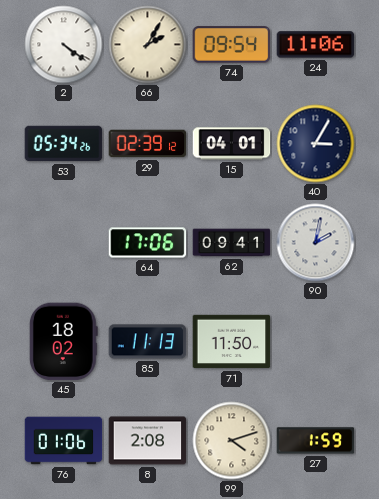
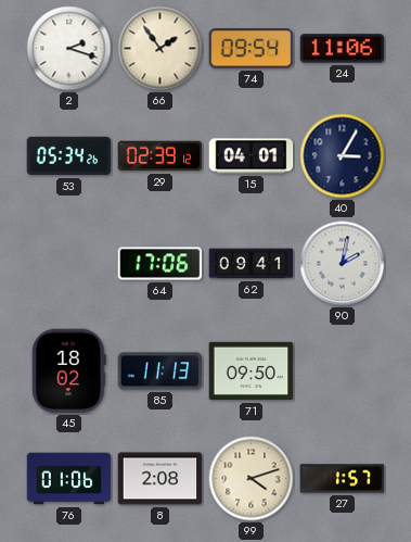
2: 4:21 -> 2:18 (69, 49)
66: 2:05 -> 1:54 (160, 49)
71: 11:50 -> 09:50 (252, 371)
27: 1:59 -> 1:57 (343, 479)
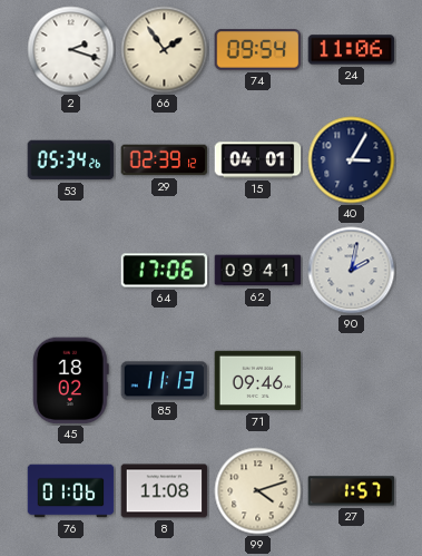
71: 09:50 -> 09:46 (258, 381)
8: 2:08 -> 11:08 (165, 491)
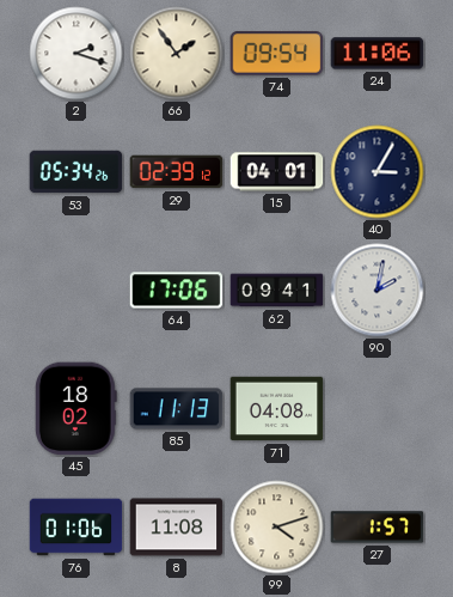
71: 09:46 -> 04:08 (277, 409)
